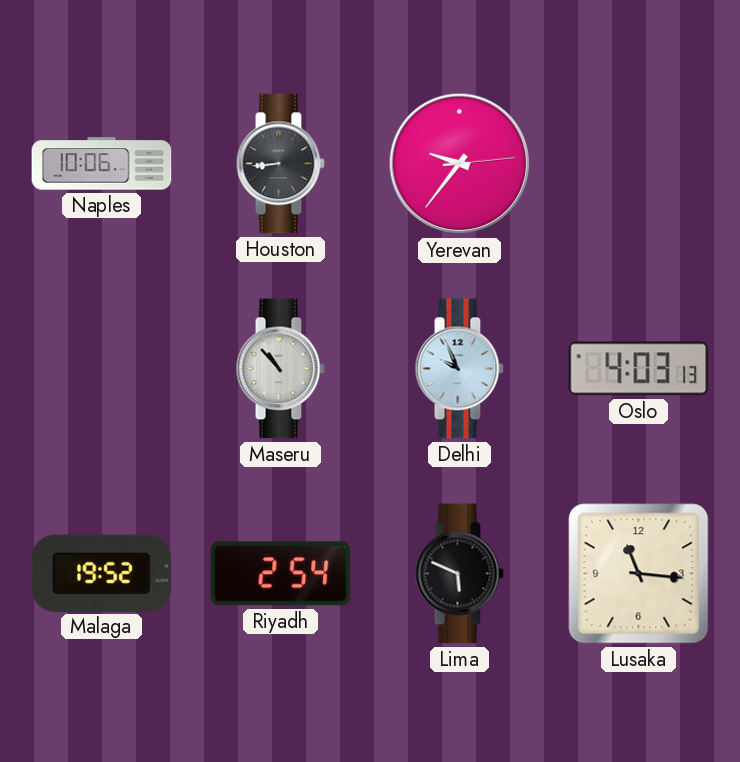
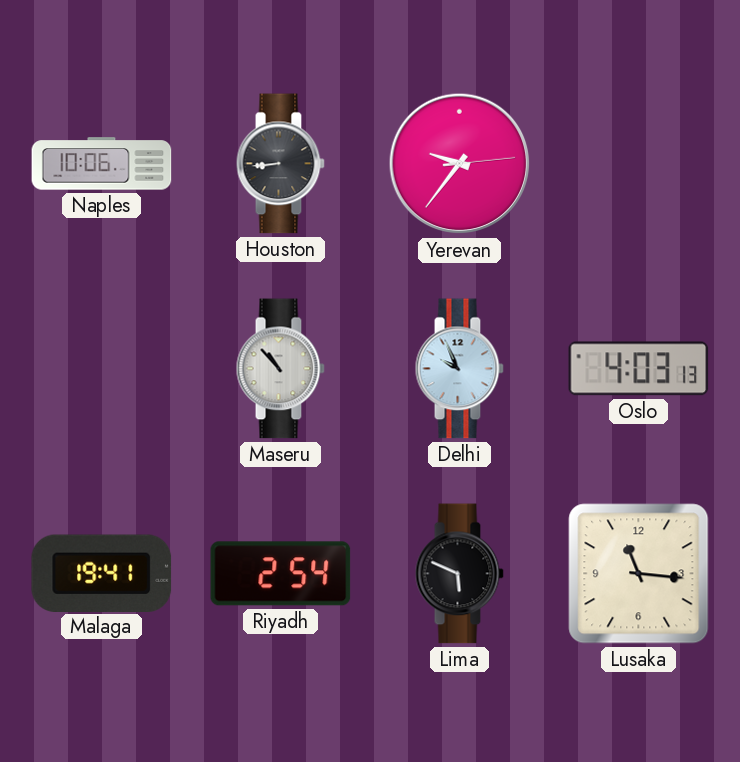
Malaga: 19:52 -> 19:41 (102, 573)
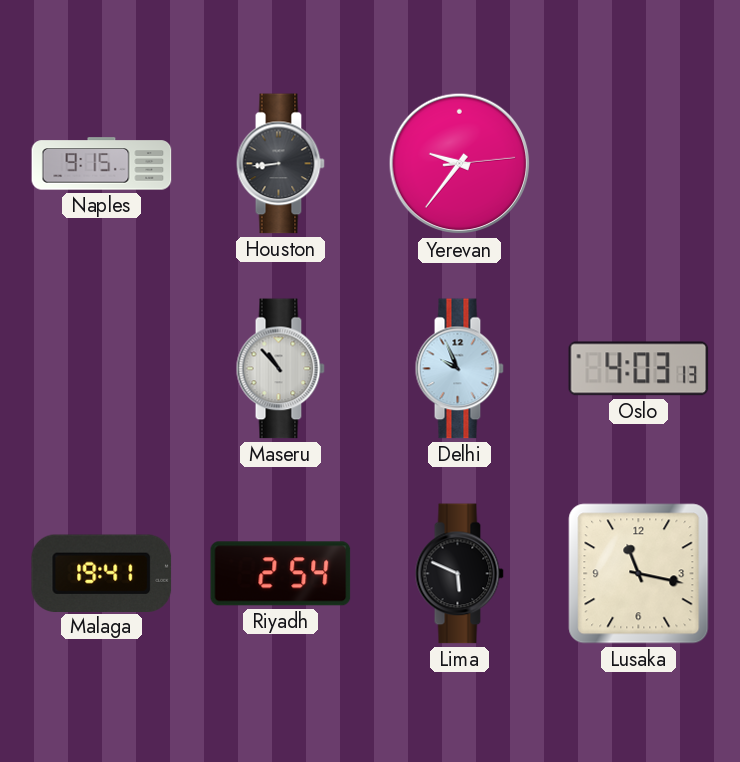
Naples: 10:06 -> 9:15 (102, 164)
Lusaka: 11:16 -> 11:17 (639, 574)
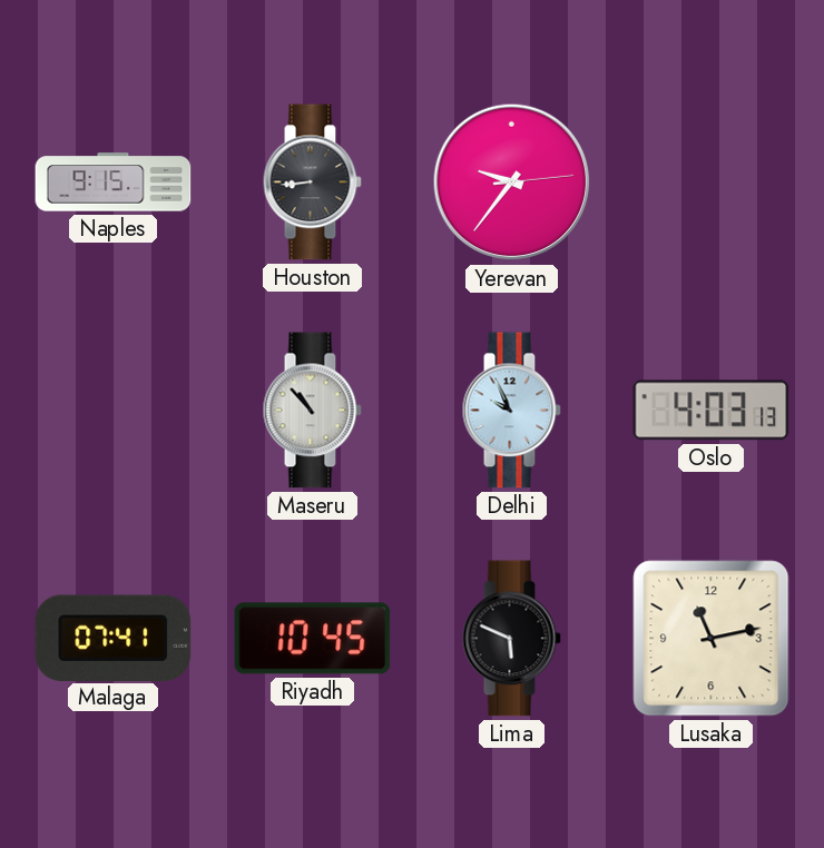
Malaga: 19:41 -> 07:41 (114, 638)
Riyadh: 2:54 -> 10:45 (313, 639)
Lusaka: 11:17 -> 11:13 (712, 639)
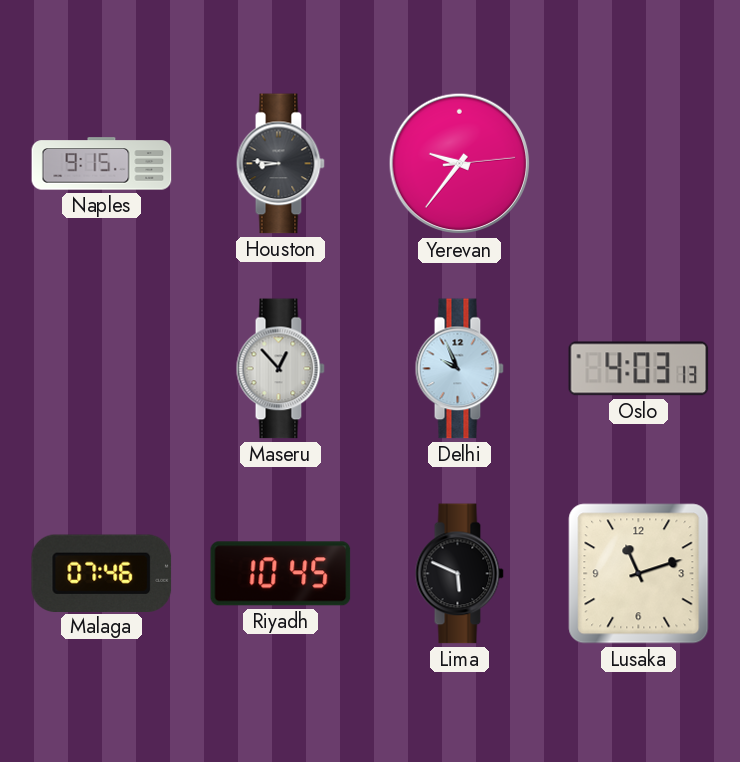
Houston: 8:44 -> 8:46 (280, 164)
Maseru: 10:53 -> 12:53 (280, 369)
Malaga: 07:41 -> 07:46 (102, 573)
Lusaka: 11:13 -> 11:12 (639, 574)
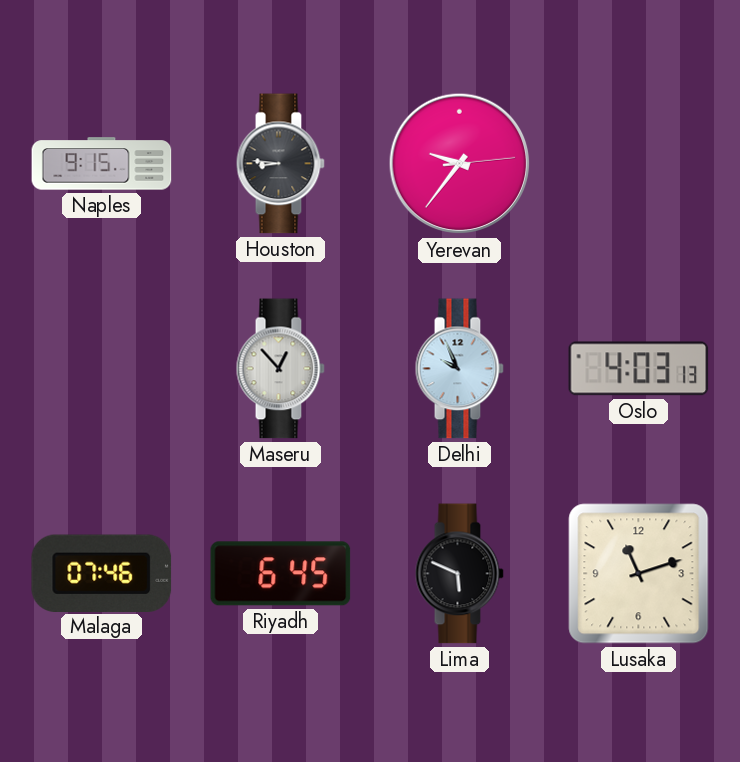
Riyadh: 10:45 -> 6:45 (281, 574)
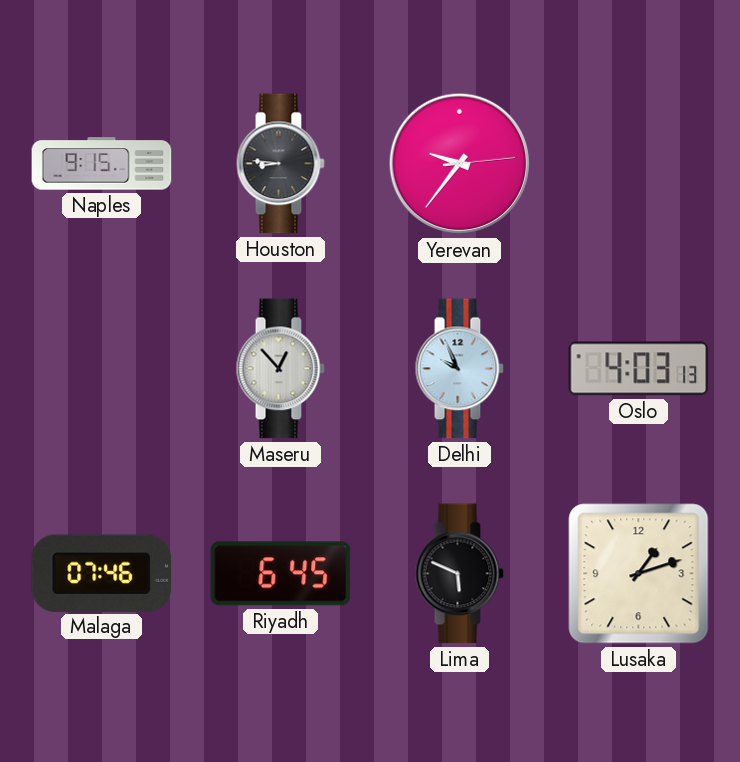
Lusaka: 11:12 -> 1:12 (639, 574)
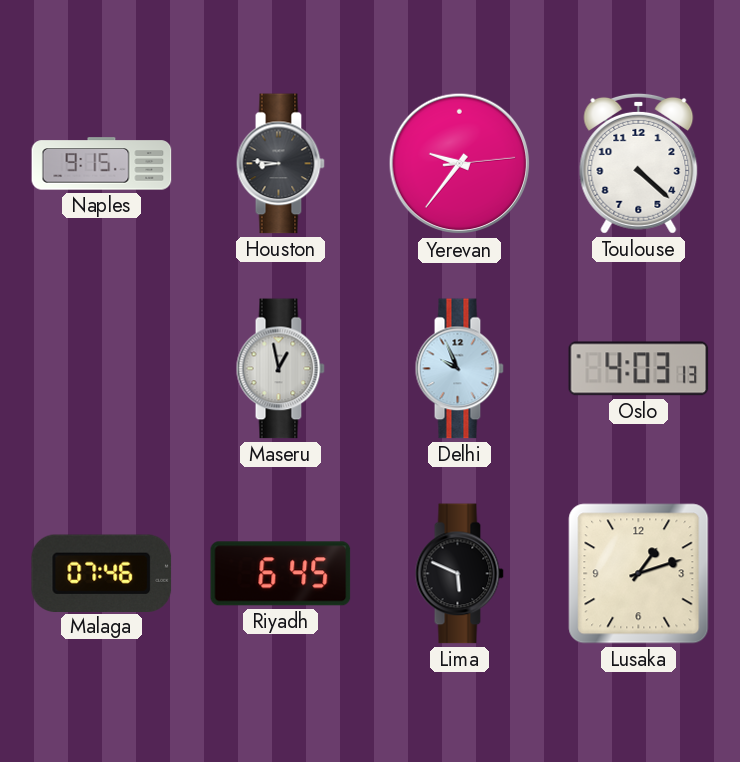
Toulouse: none -> 4:22 (639, 163)
Maseru: 12:53 -> 12:58 (280, 369)
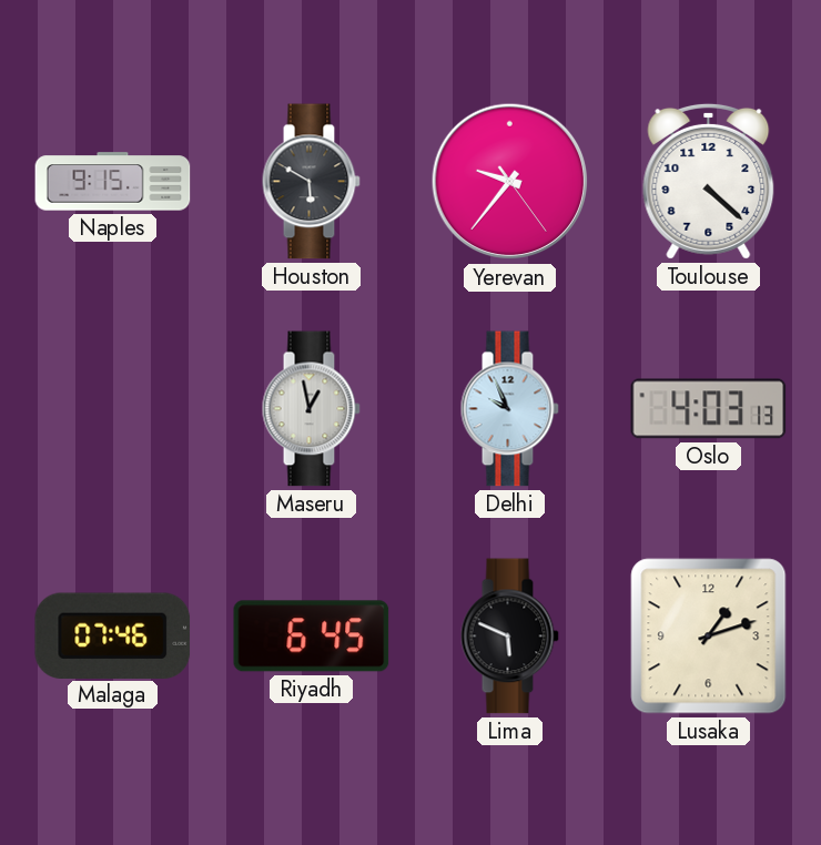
Houston: 8:46 -> 5:50 (311, 182)
Yerevan: 9:36:14 -> 9:36:24 (510, 182)
